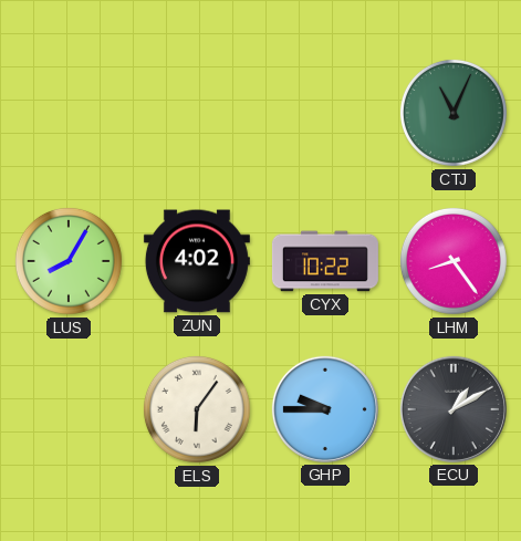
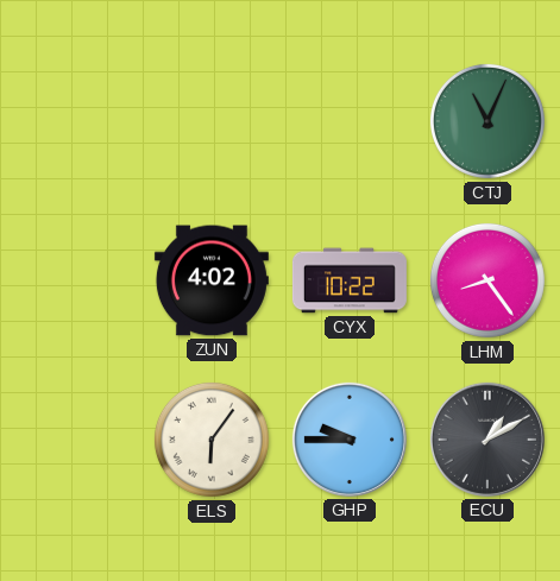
LUS: 8:05 -> none (69, 261)
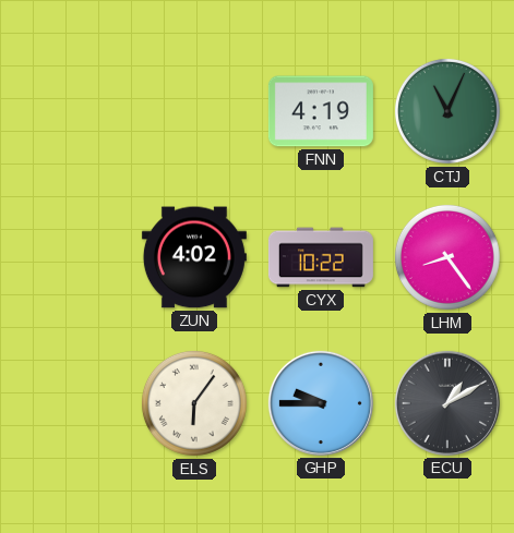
FNN: none -> 4:19 (321, 111)
